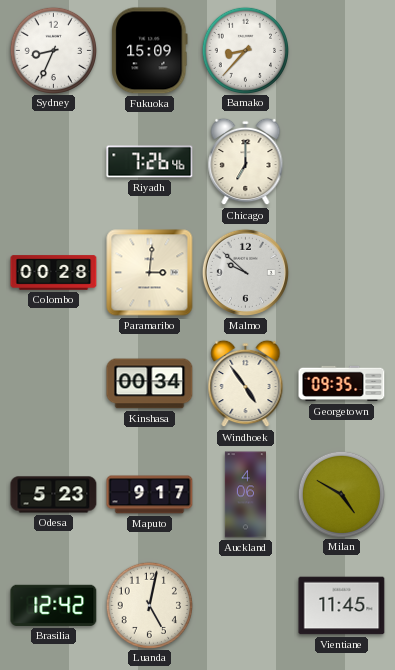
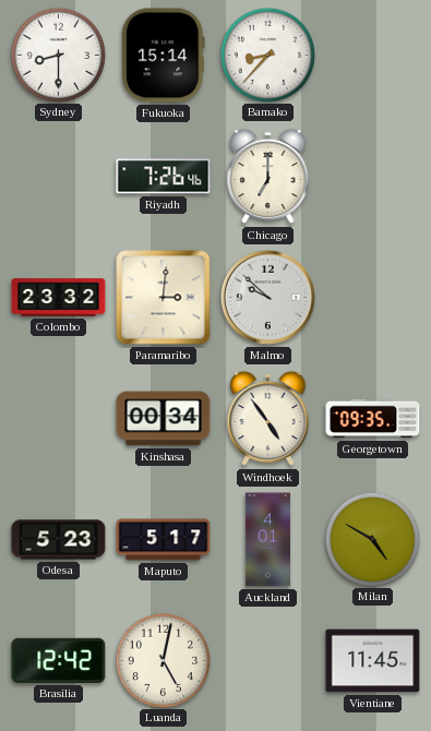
Sydney: 8:34 -> 8:30 (58, 55)
Fukuoka: 15:09 -> 15:14 (164, 56)
Colombo: 00:28 -> 23:32 (59, 298)
Maputo: 9:17 -> 5:17 (164, 540)
Auckland: 4:06 -> 4:01 (267, 540)
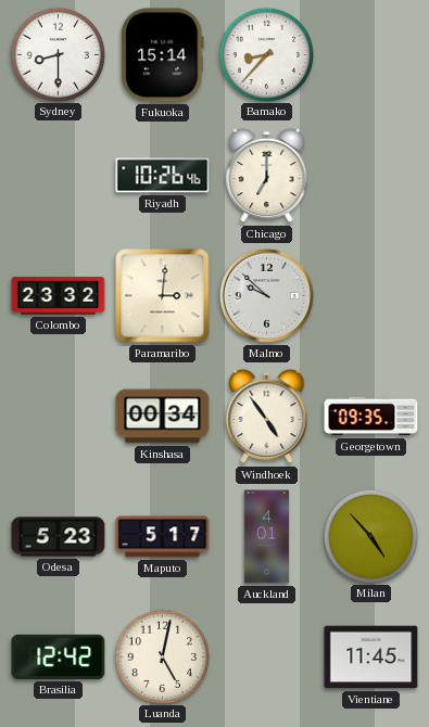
Riyadh: 7:26 -> 10:26 (163, 176)
Milan: 4:50 -> 4:53 (370, 536)
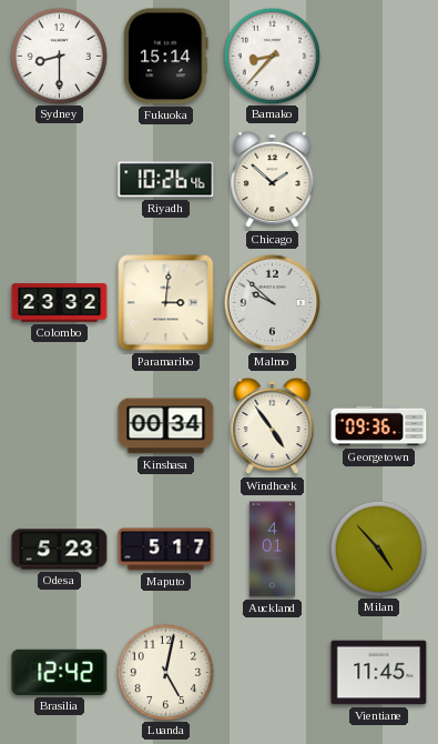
Chicago: 7:00 -> 1:52 (273, 180)
Georgetown: 09:35 -> 09:36 (379, 426)
